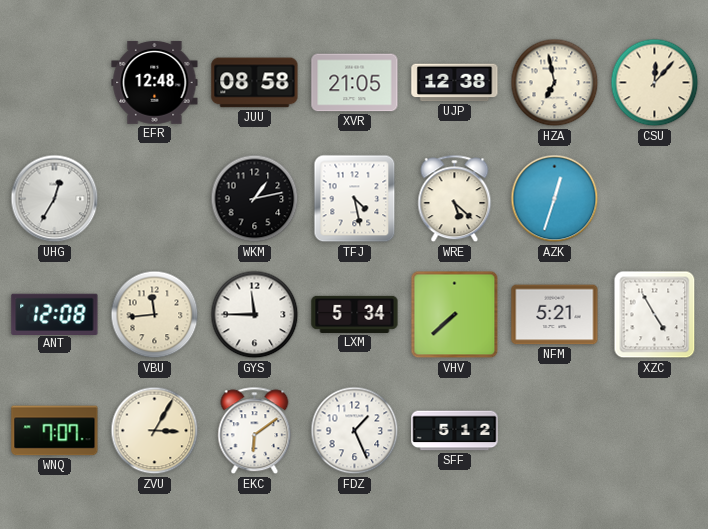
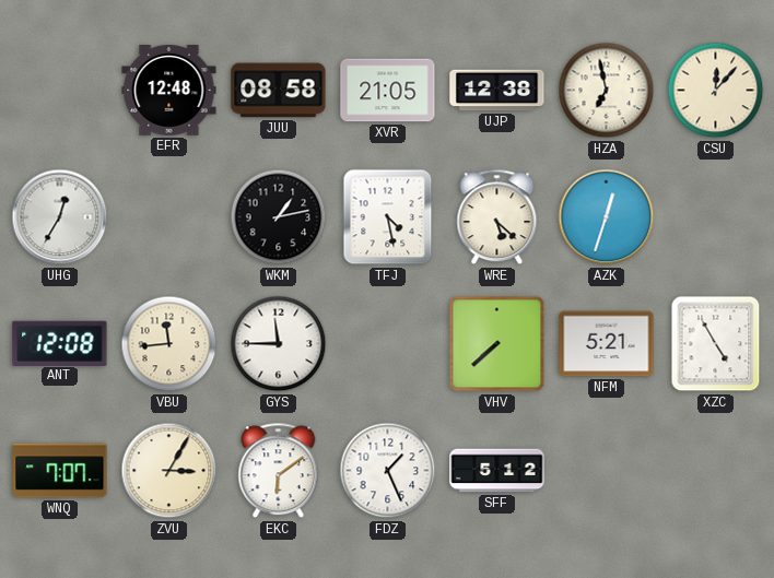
LXM: 5:34 -> none (355, 314)
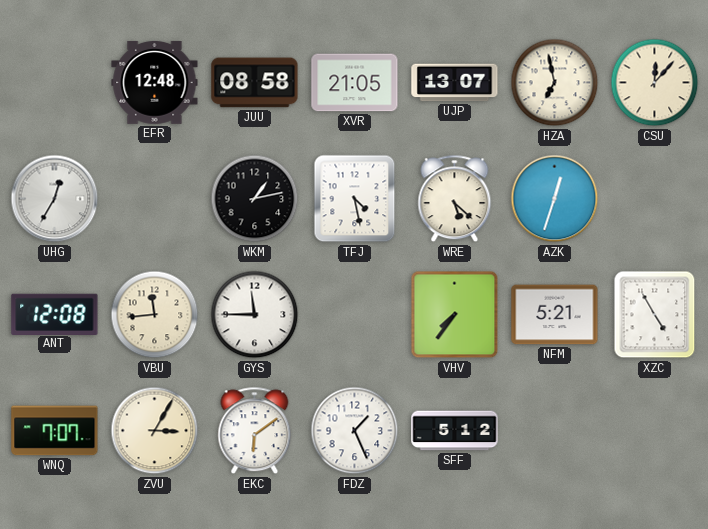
UJP: 12:38 -> 13:07 (455, 83)
VHV: 7:38 -> 7:36 (455, 315)
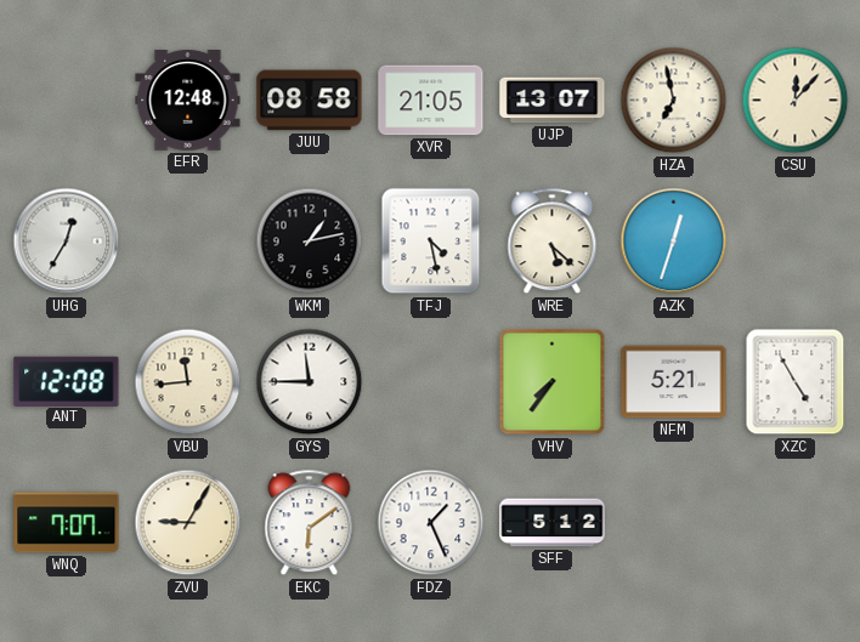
ZVU: 3:05 -> 9:05 (188, 523)
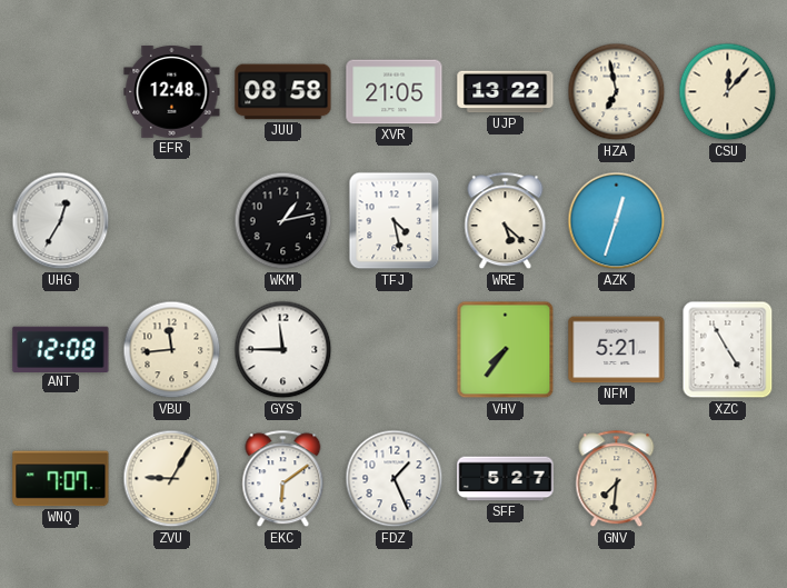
UJP: 13:07 -> 13:22 (506, 92)
SFF: 5:12 -> 5:27 (506, 479)
GNV: none -> 7:31 (617, 479)
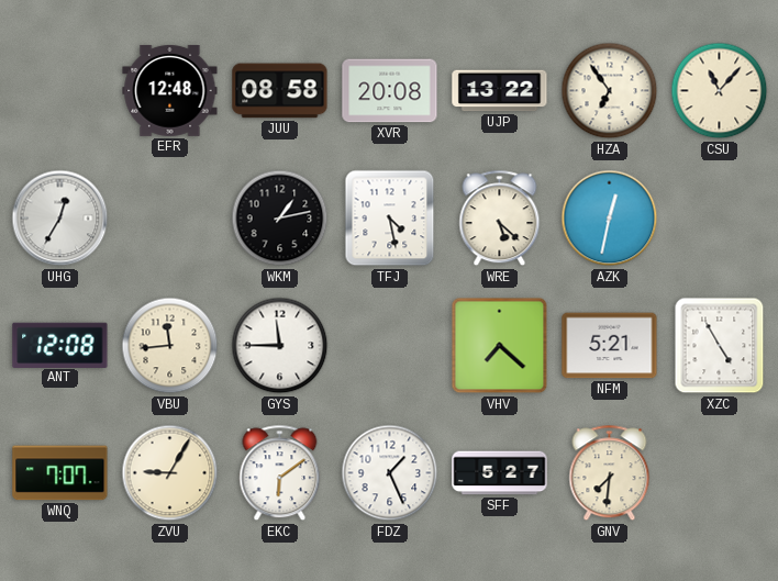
XVR: 21:05 -> 20:08 (390, 91)
HZA: 6:58 -> 6:54 (610, 91)
CSU: 12:07 -> 11:07 (720, 91)
AZK: 12:33 -> 12:32 (610, 219)
VHV: 7:36 -> 7:22 (500, 346)
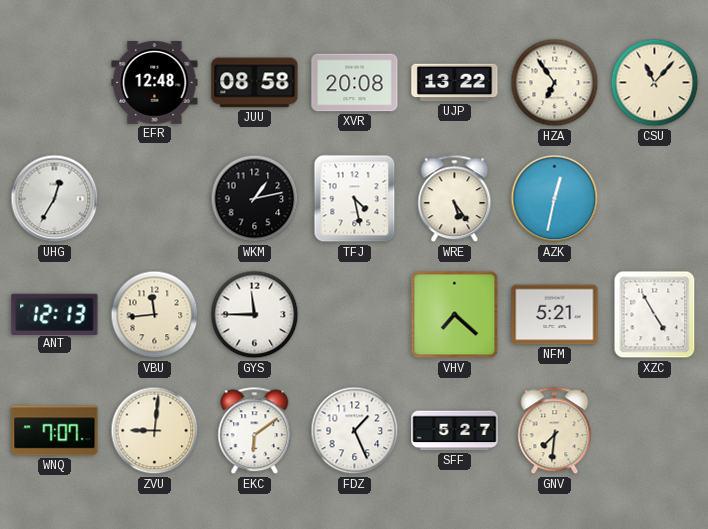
WRE: 5:22 -> 5:24 (455, 199)
ANT: 12:08 -> 12:13 (55, 314)
ZVU: 9:05 -> 9:01 (155, 431)
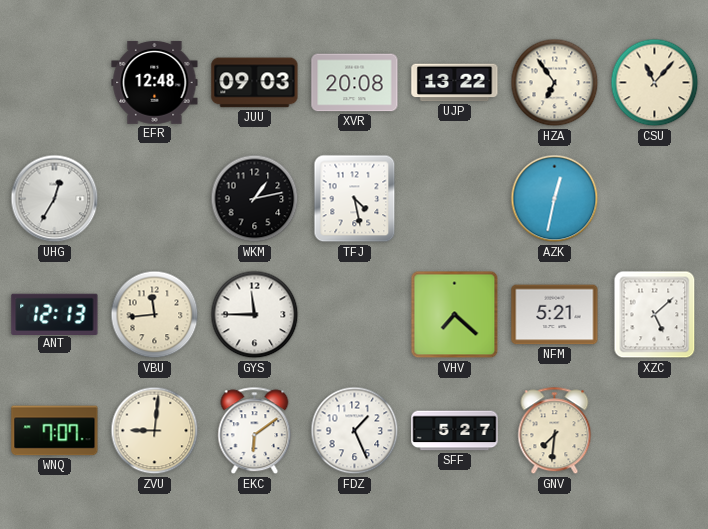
JUU: 08:58 -> 09:03 (255, 83)
WRE: 5:24 -> none (455, 199)
XZC: 4:55 -> 5:08 (655, 315)
